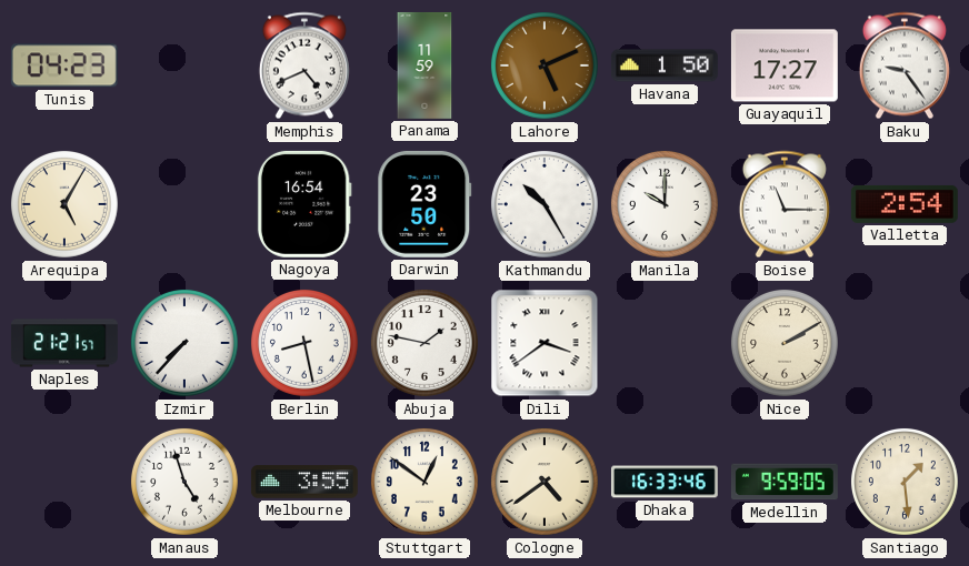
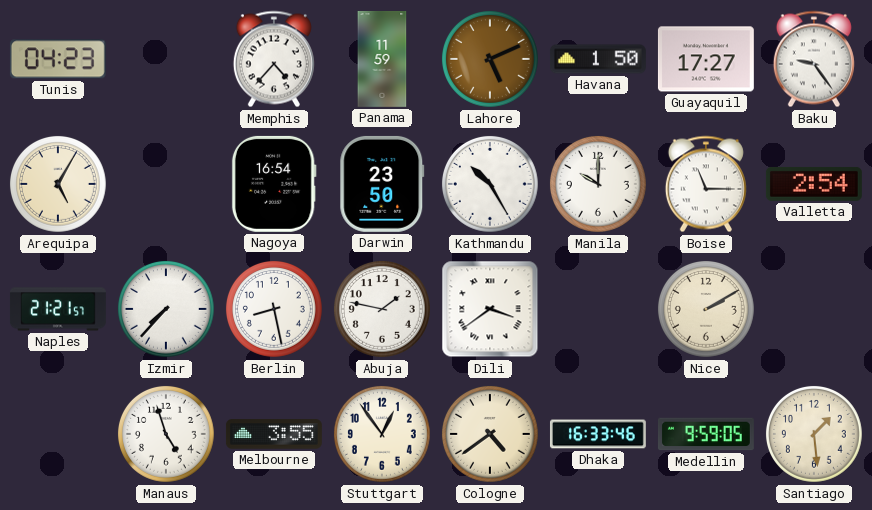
Memphis: 4:41 -> 4:37 (274, 59)
Stuttgart: 12:51 -> 12:54 (382, 434)
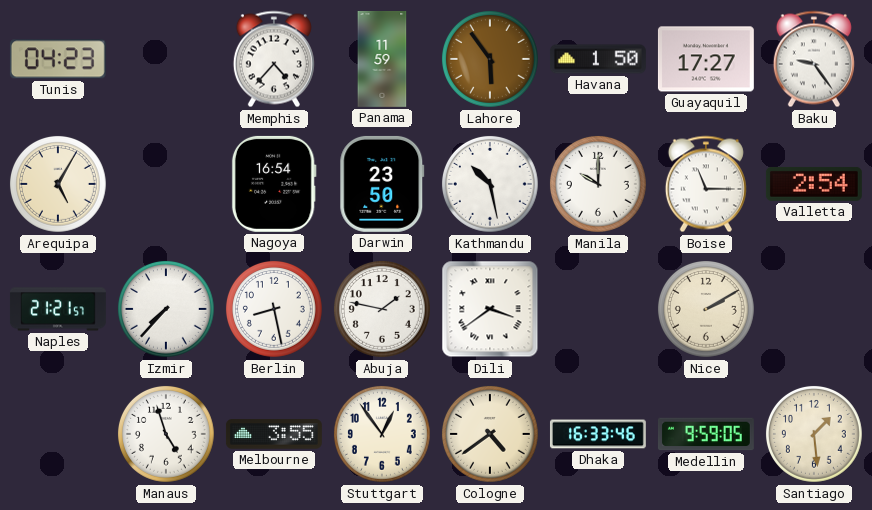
Lahore: 5:11 -> 5:54 (490, 59)
Kathmandu: 10:25 -> 10:28 (490, 184)
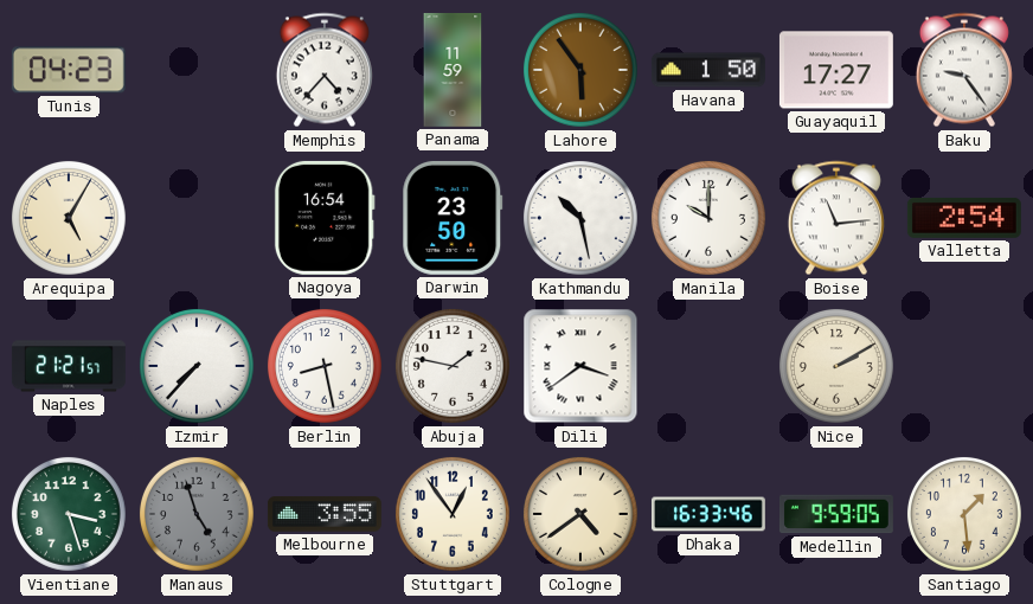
Boise: 11:15 -> 11:14 (836, 218)
Vientiane: none -> 3:27 (69, 514)
Manaus dial: white -> grey (197, 514)
